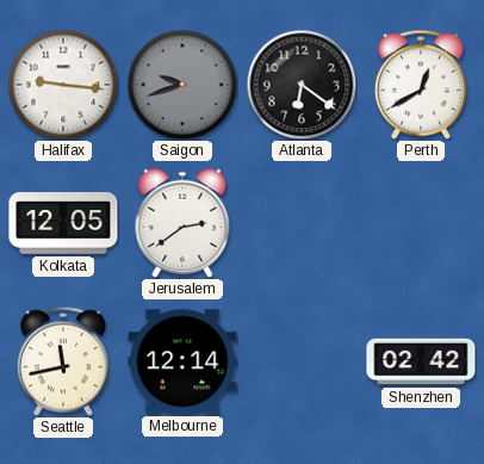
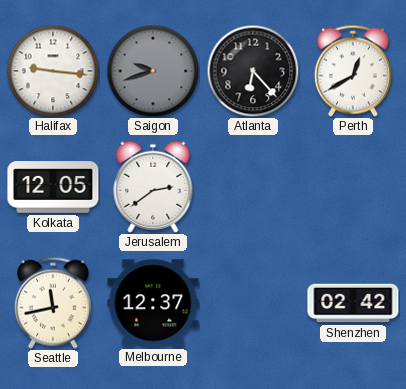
Atlanta: 6:21 -> 6:23 (253, 71)
Melbourne: 12:14 -> 12:37 (153, 303)
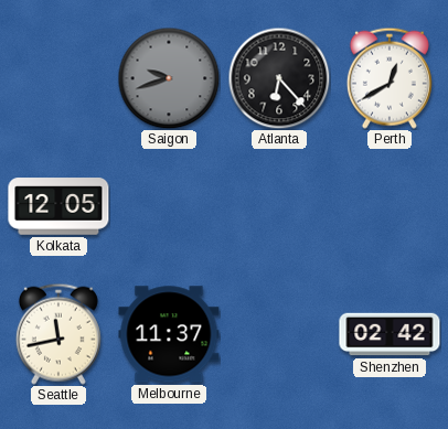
Halifax: 9:16 -> none (53, 71)
Jerusalem: 2:39 -> none (153, 187)
Melbourne: 12:37 -> 11:37 (169, 334)
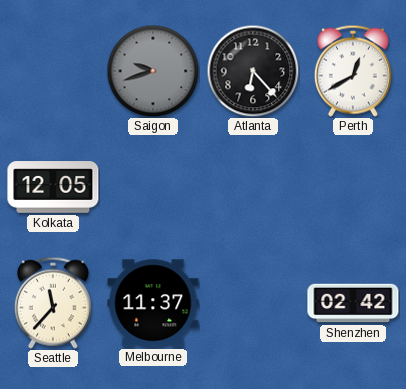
Seattle: 11:43 -> 11:37 (53, 303)
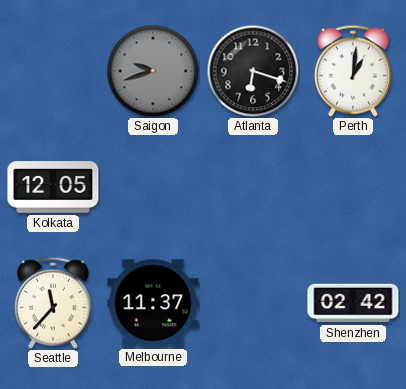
Atlanta: 6:23 -> 6:18 (253, 71)
Perth: 12:40 -> 1:01 (353, 71)
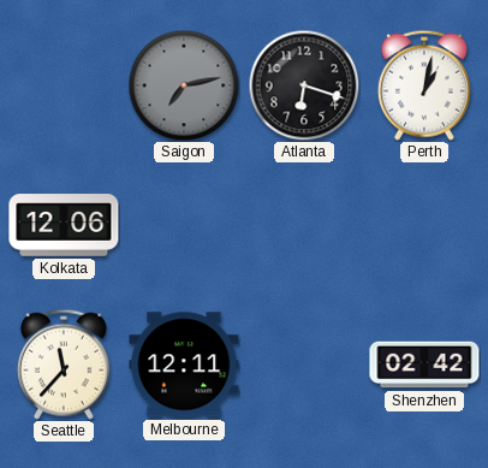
Saigon: 9:42 -> 7:13 (184, 85)
Perth: 1:01 -> 1:02 (424, 85)
Kolkata: 12:05 -> 12:06 (64, 225)
Melbourne: 11:37 -> 12:11 (184, 365)
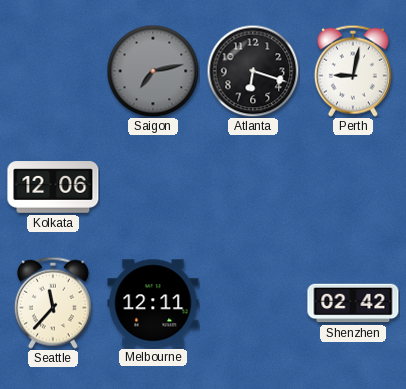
Perth: 1:02 -> 9:02 (353, 71)
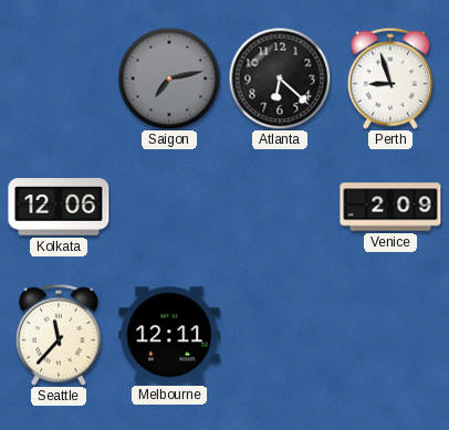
Atlanta: 6:18 -> 6:22 (280, 78)
Perth: 9:02 -> 8:57 (390, 78)
Venice: none -> 2:09 (390, 207)
Shenzhen: 02:42 -> none (353, 303)
